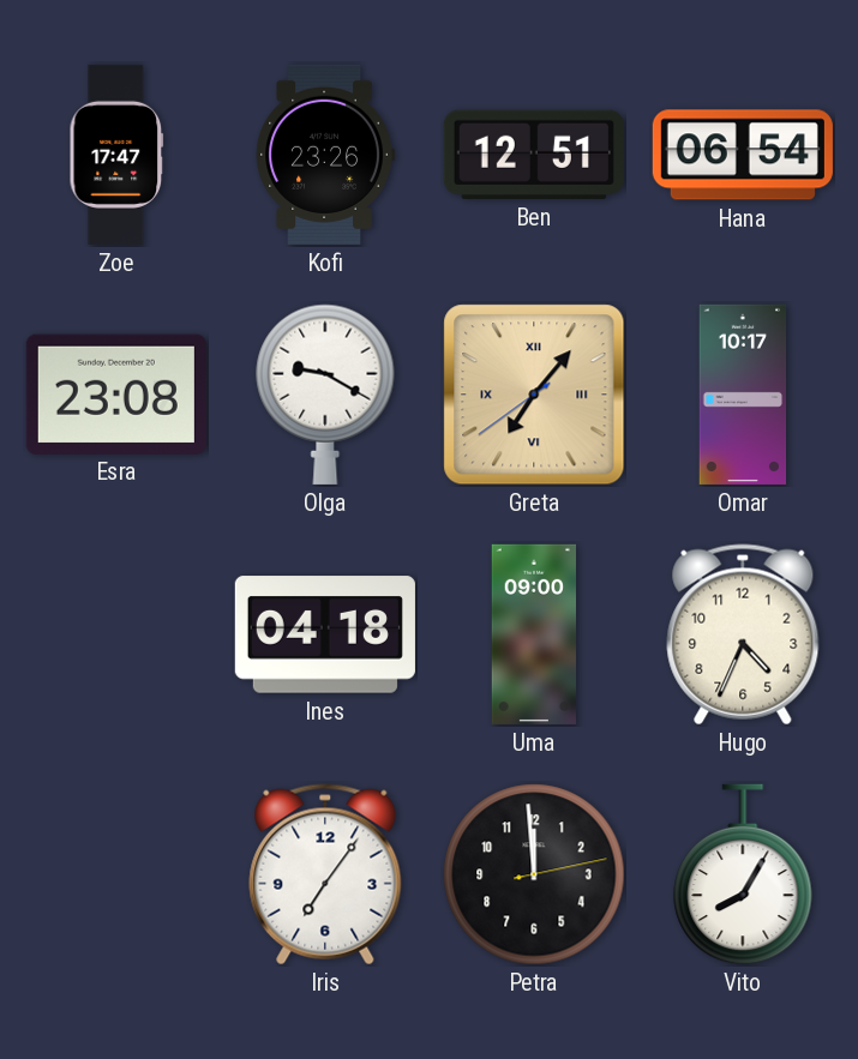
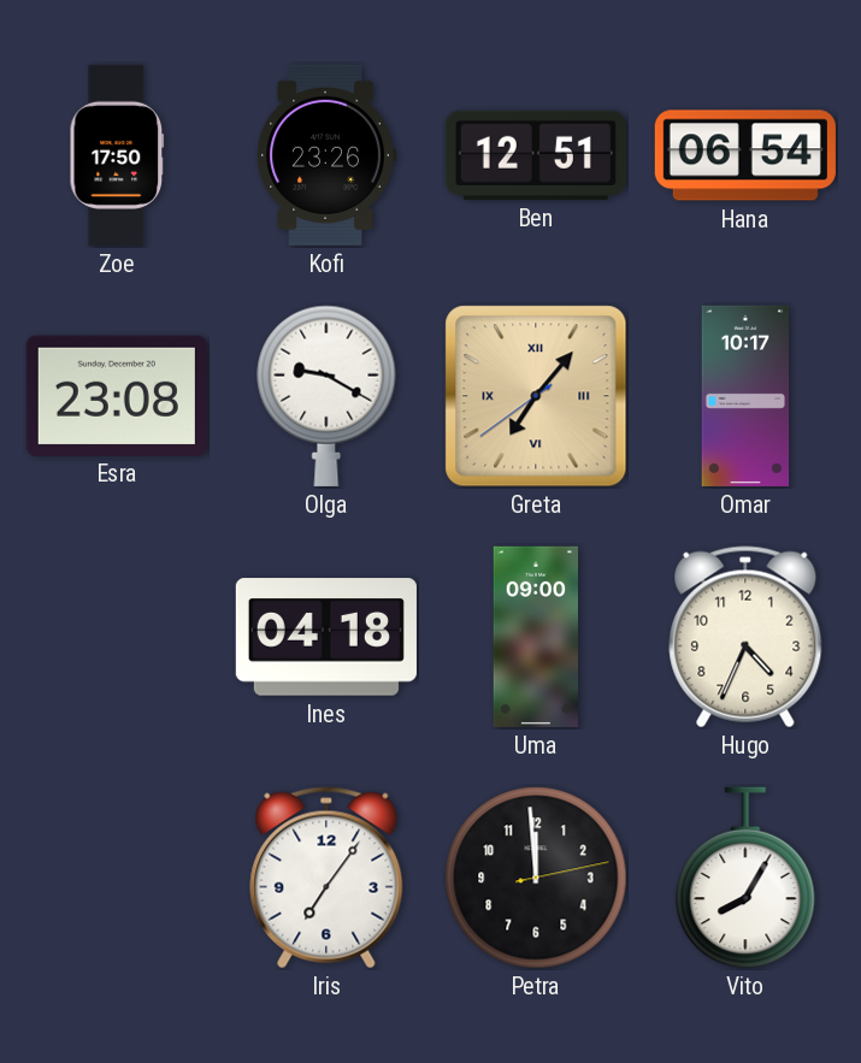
Zoe: 17:47 -> 17:50 (117, 155)
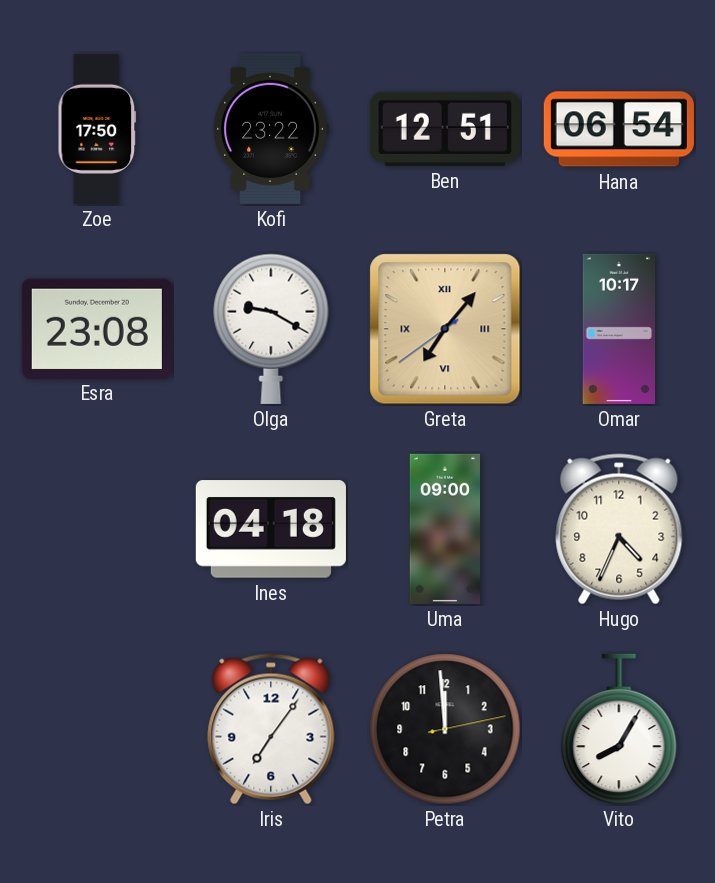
Kofi: 23:26 -> 23:22 (271, 129)
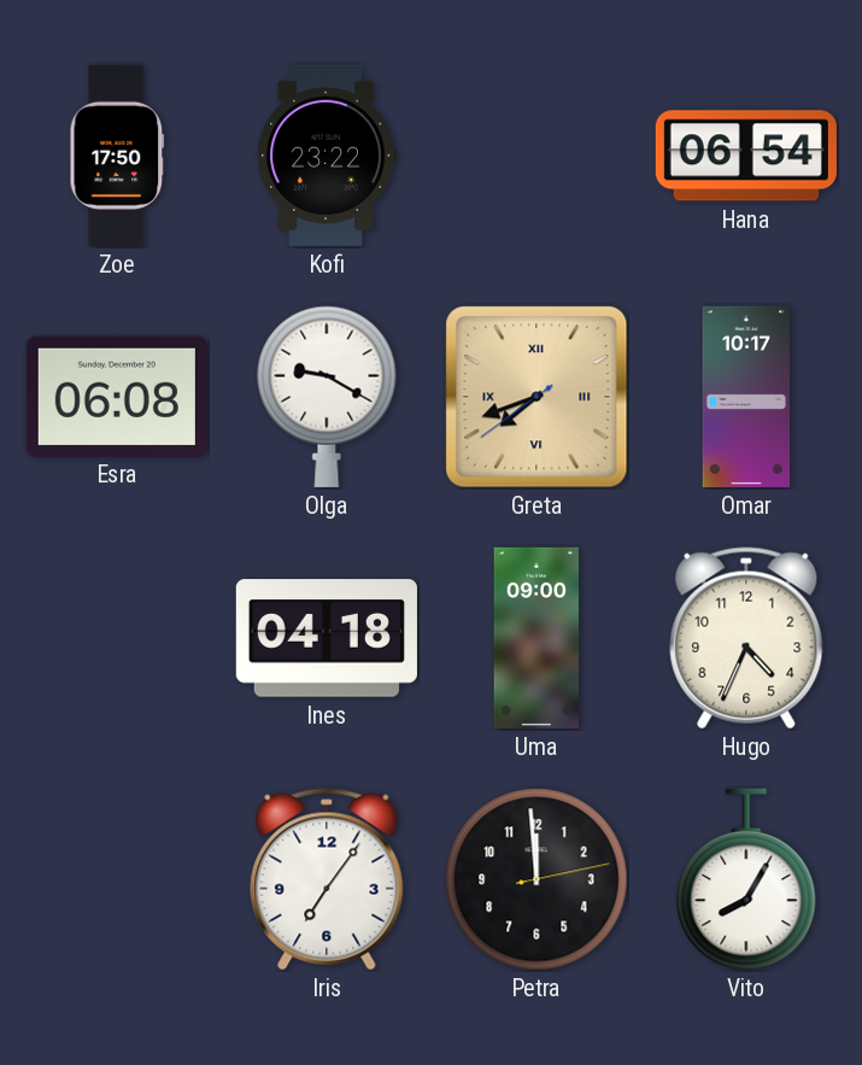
Ben: 12:51 -> none (445, 129)
Esra: 23:08 -> 06:08 (117, 396)
Greta: 7:06 -> 7:41 (536, 397)
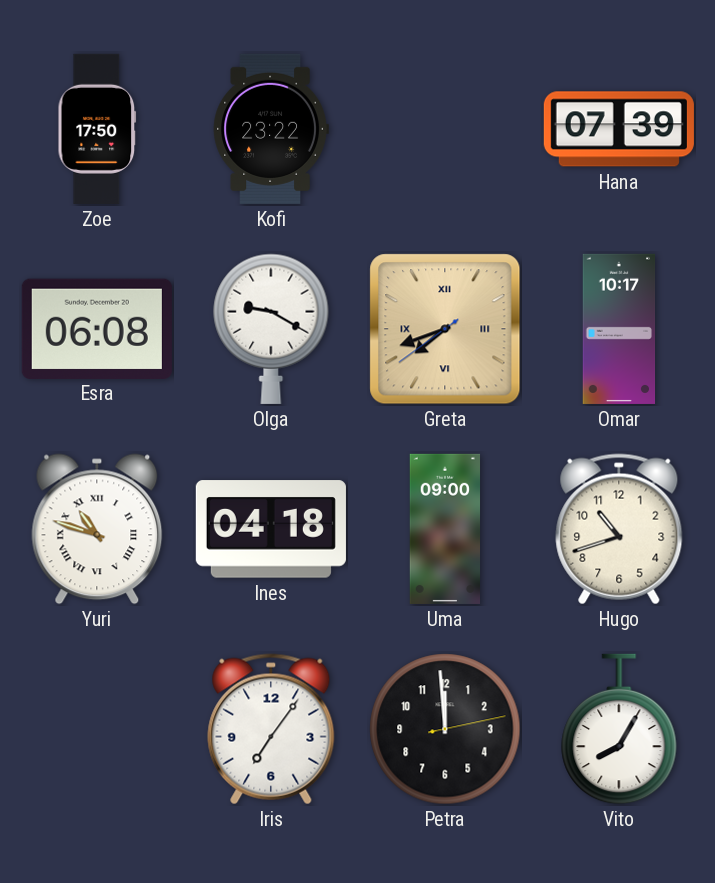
Hana: 06:54 -> 07:39 (619, 129)
Yuri: none -> 10:48 (97, 529)
Hugo: 4:34 -> 10:42 (619, 529)
